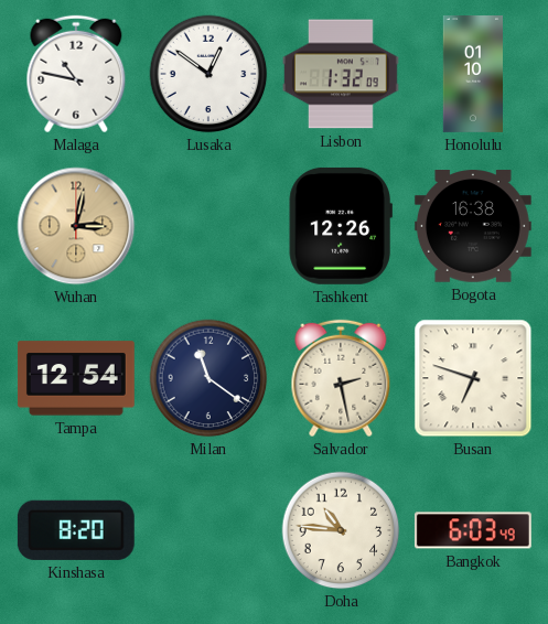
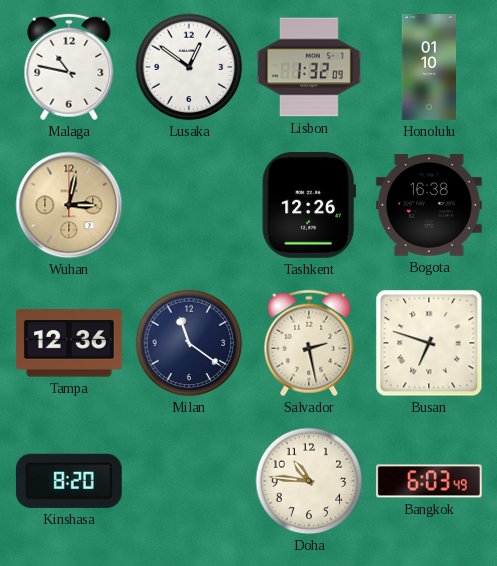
Tampa: 12:54 -> 12:36 (69, 343)
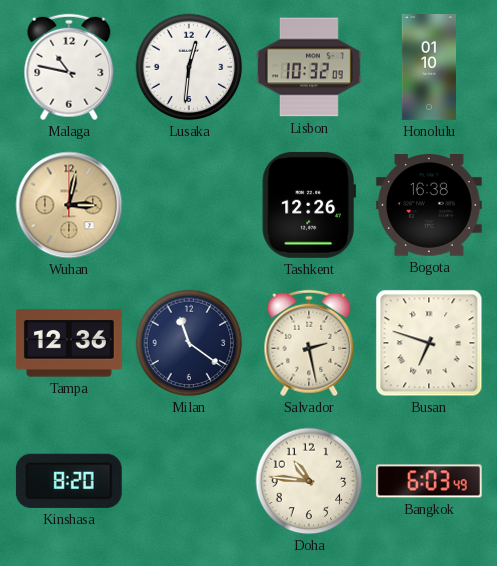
Lusaka: 12:51 -> 12:31 (189, 67)
Lisbon: 1:32 -> 10:32 (309, 67)
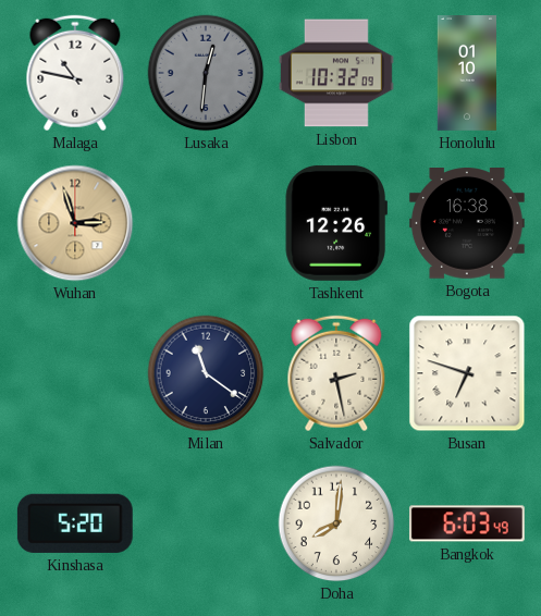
Lusaka dial: white -> grey (206, 73)
Wuhan: 3:02 -> 2:57 (75, 223)
Tampa: 12:36 -> none (69, 343)
Kinshasa: 8:20 -> 5:20 (75, 523)
Doha: 10:46 -> 8:01 (336, 523)
